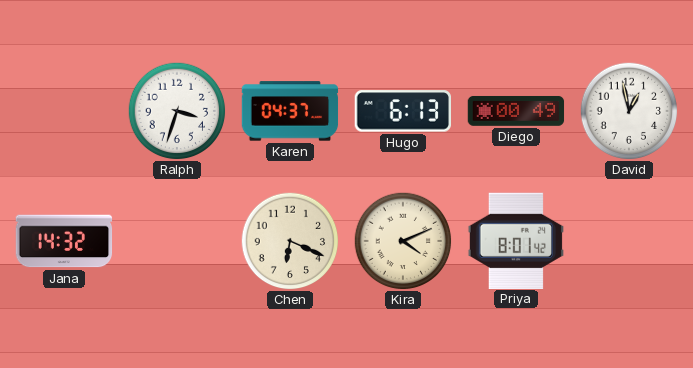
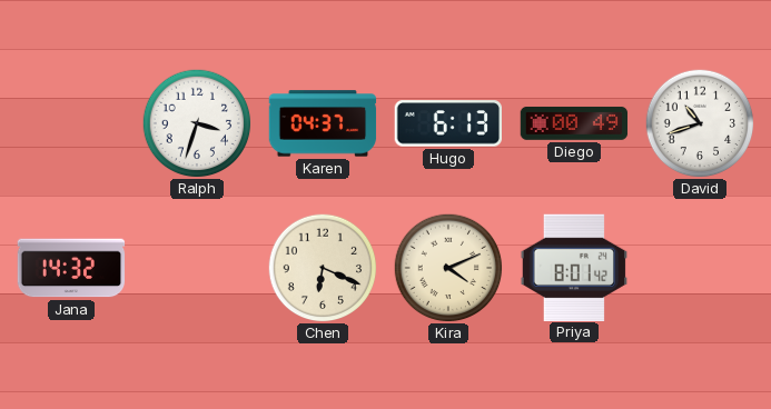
David: 12:58 -> 10:42 (700, 123)
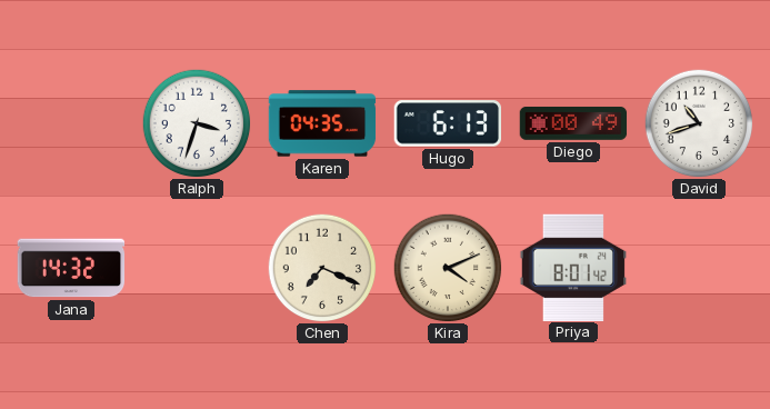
Karen: 04:37 -> 04:35 (322, 123)
Chen: 6:19 -> 7:19 (322, 268)
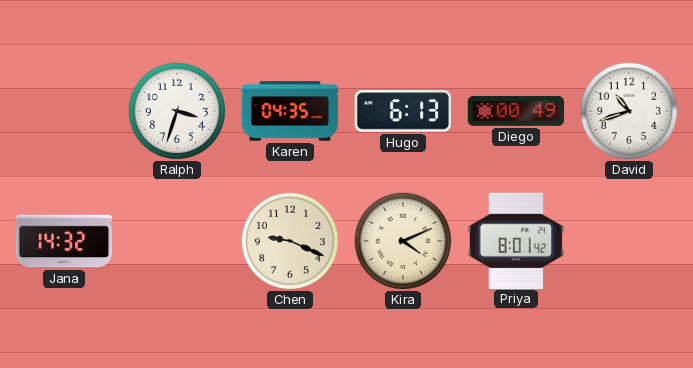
Chen: 7:19 -> 9:19 (290, 241)
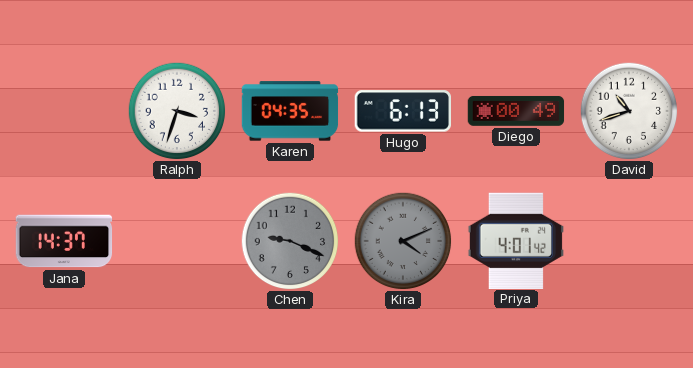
Jana: 14:32 -> 14:37 (64, 241)
Chen dial: cream -> grey (290, 241)
Kira dial: cream -> grey (403, 241)
Priya: 8:01 -> 4:01 (515, 240)
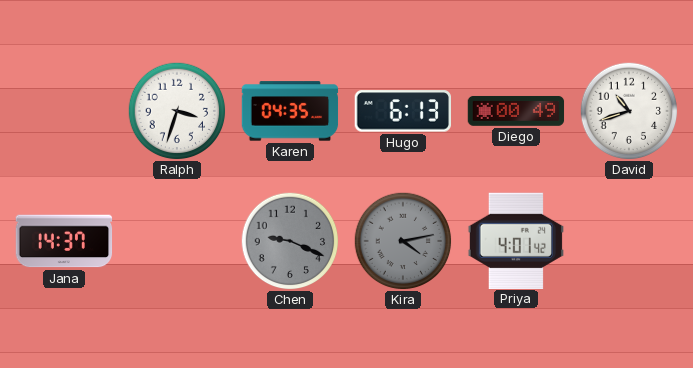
Kira: 4:11 -> 4:13 (403, 241)
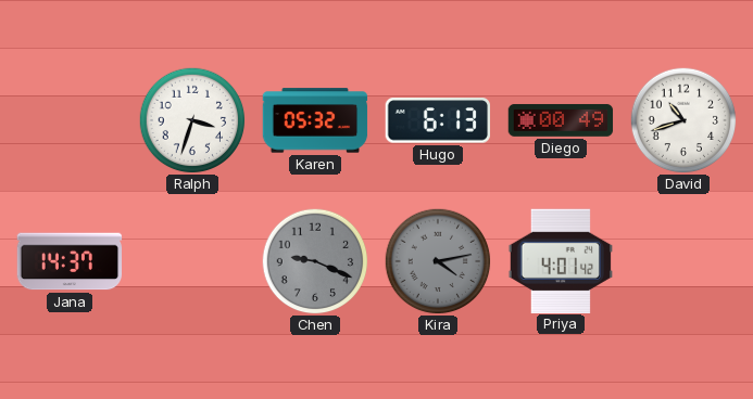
Karen: 04:35 -> 05:32 (315, 120)
